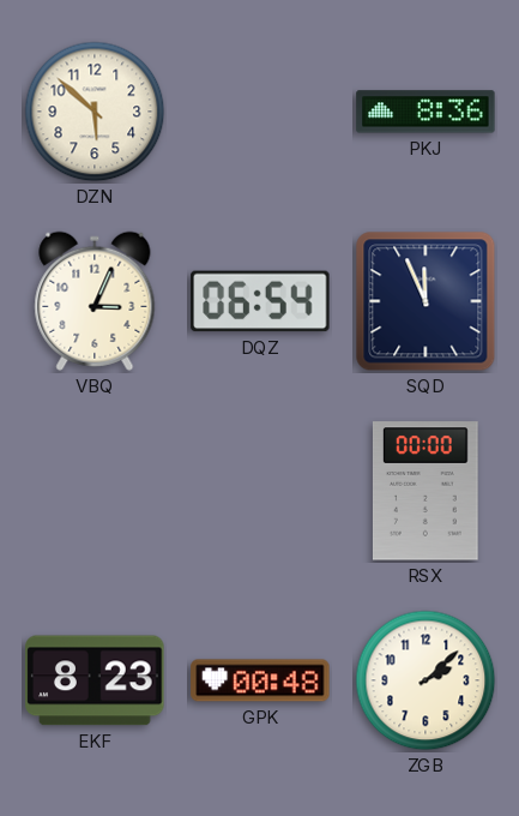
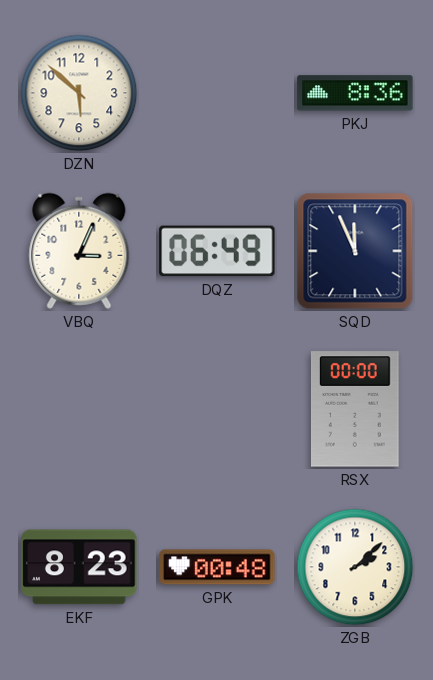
DQZ: 06:54 -> 06:49 (217, 251)
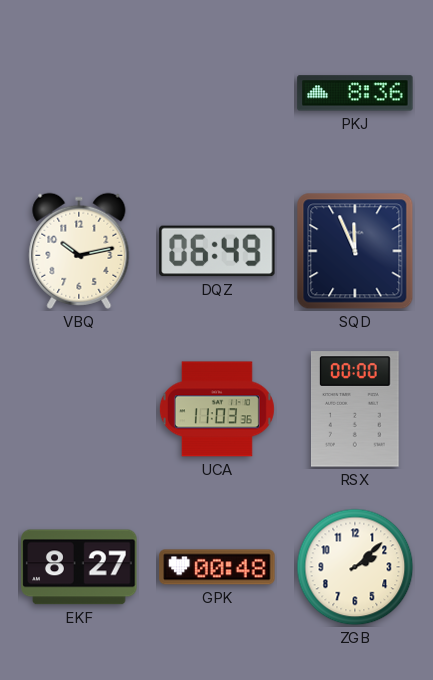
DZN: 5:52 -> none (79, 93)
VBQ: 3:04 -> 10:13 (79, 251)
UCA: none -> 11:03 (217, 409)
EKF: 8:23 -> 8:27 (79, 567)
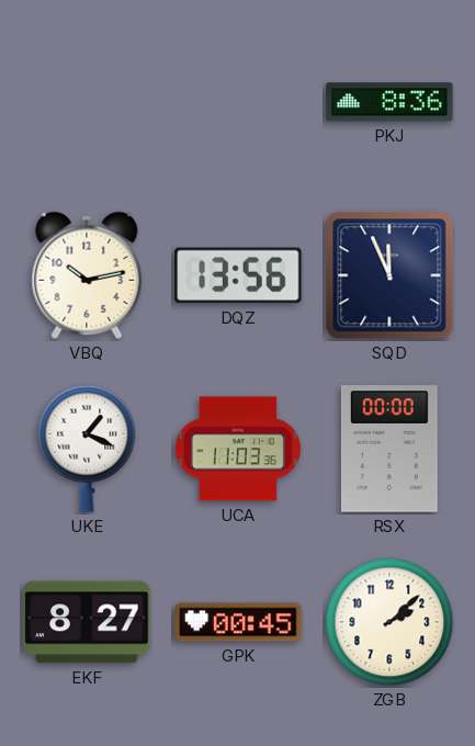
DQZ: 06:49 -> 13:56 (238, 275)
UKE: none -> 1:19 (87, 449)
GPK: 00:48 -> 00:45 (238, 622)
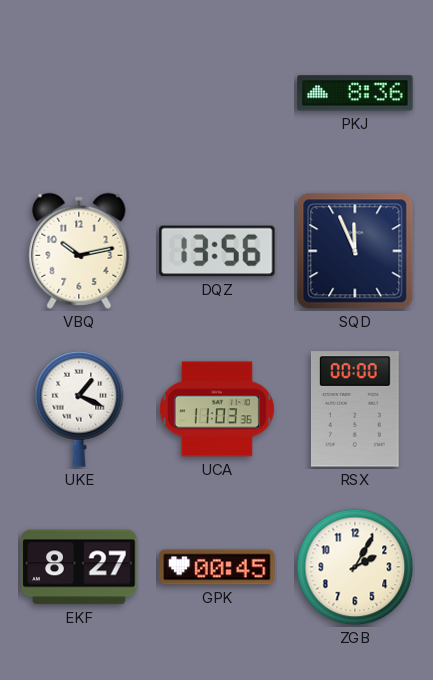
ZGB: 2:08 -> 2:05 (355, 567)
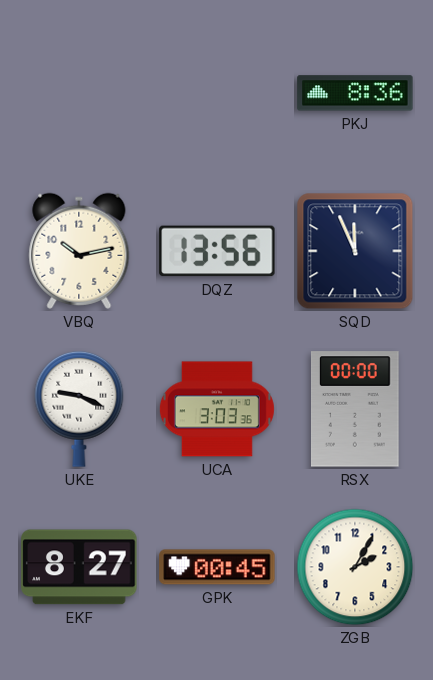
UKE: 1:19 -> 9:19 (79, 409)
UCA: 11:03 -> 3:03 (217, 409)
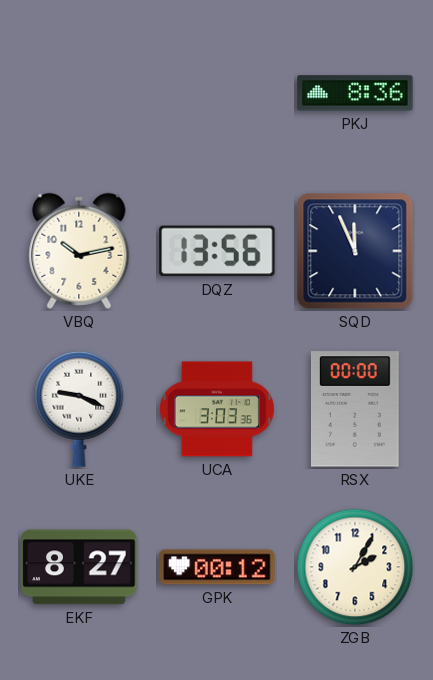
GPK: 00:45 -> 00:12 (217, 567)
